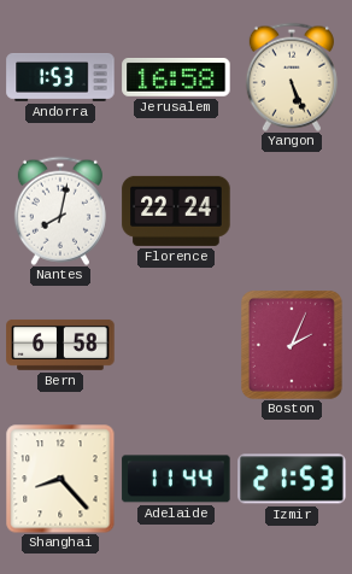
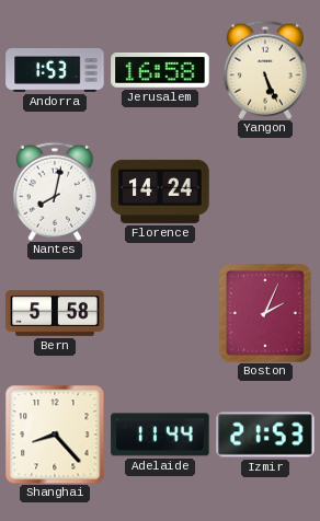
Florence: 22:24 -> 14:24 (160, 192)
Bern: 6:58 -> 5:58 (55, 313)
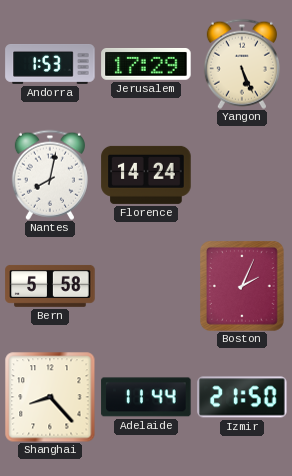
Jerusalem: 16:58 -> 17:29 (146, 65)
Izmir: 21:53 -> 21:50 (242, 397)
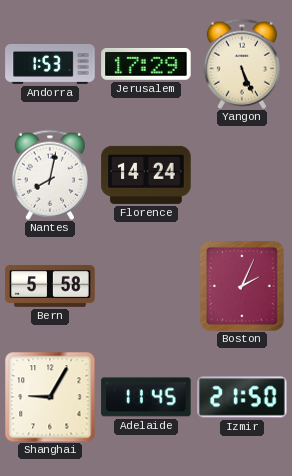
Shanghai: 8:23 -> 9:05 (50, 397)
Adelaide: 11:44 -> 11:45 (146, 397)
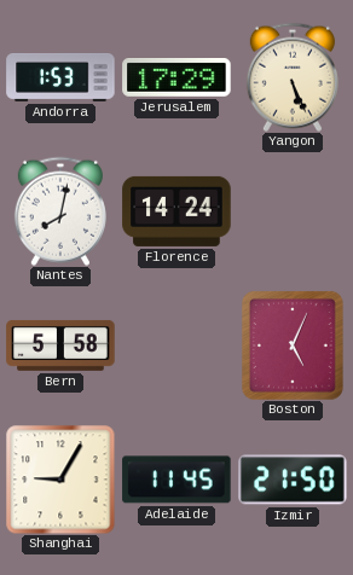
Boston: 2:04 -> 5:04 (294, 347)
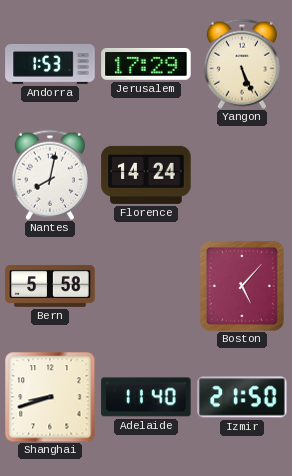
Boston: 5:04 -> 5:07 (243, 287)
Shanghai: 9:05 -> 8:42 (50, 397)
Adelaide: 11:45 -> 11:40 (146, 397)
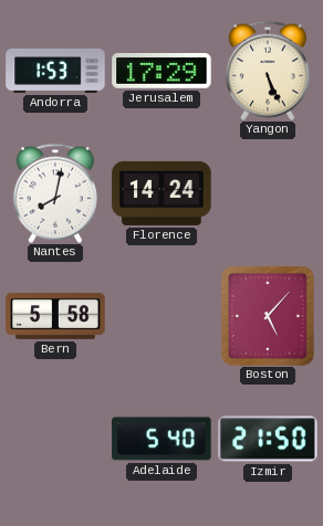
Shanghai: 8:42 -> none (50, 397)
Adelaide: 11:40 -> 5:40 (161, 439)
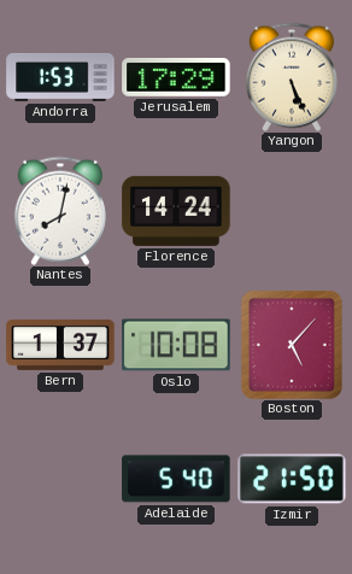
Bern: 5:58 -> 1:37 (60, 345)
Oslo: none -> 10:08 (176, 345)
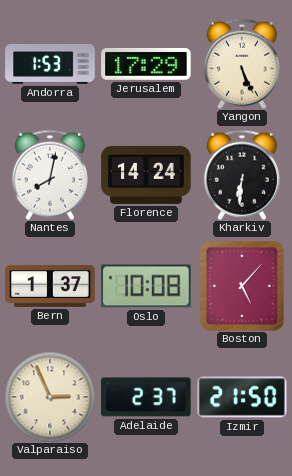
Kharkiv: none -> 6:31 (242, 175)
Valparaiso: none -> 2:56 (50, 397)
Adelaide: 5:40 -> 2:37 (146, 397)
